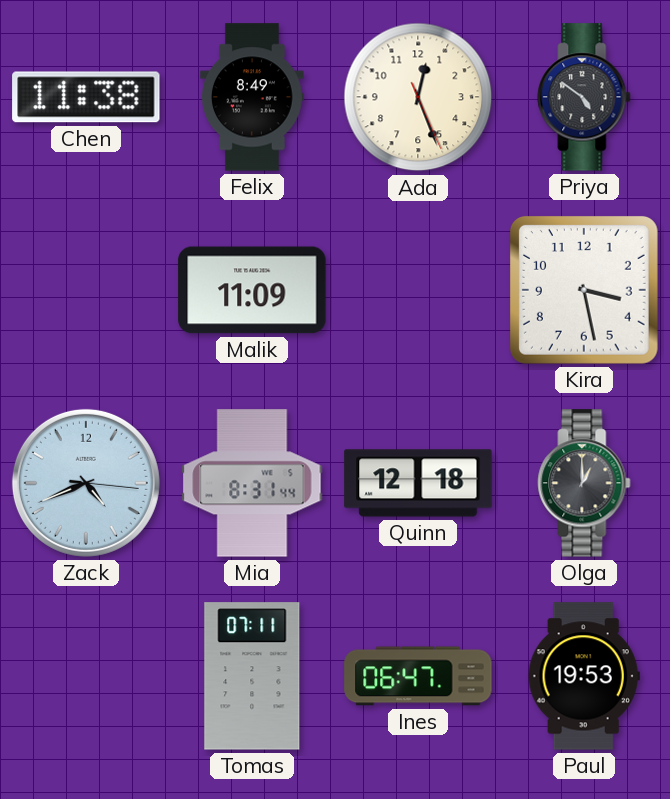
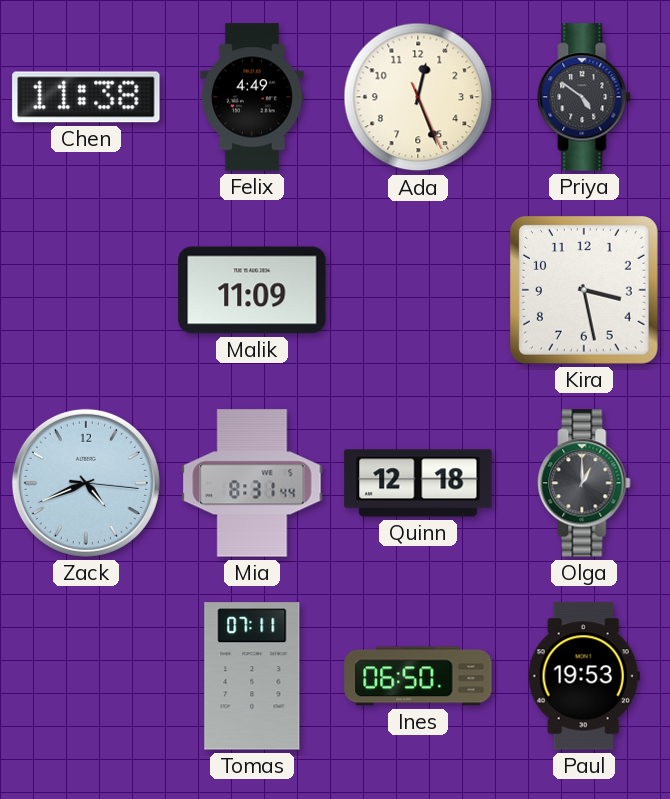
Felix: 8:49 -> 4:49 (253, 97)
Ines: 06:47 -> 06:50 (418, 676)
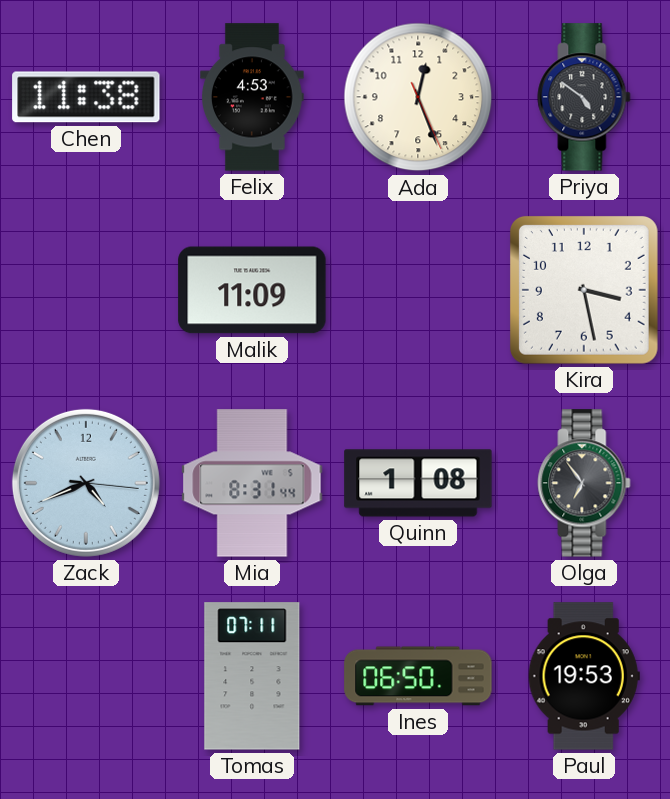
Felix: 4:49 -> 4:53 (253, 97)
Quinn: 12:18 -> 1:08 (418, 483)
Olga: 1:00 -> 6:54 (584, 483)
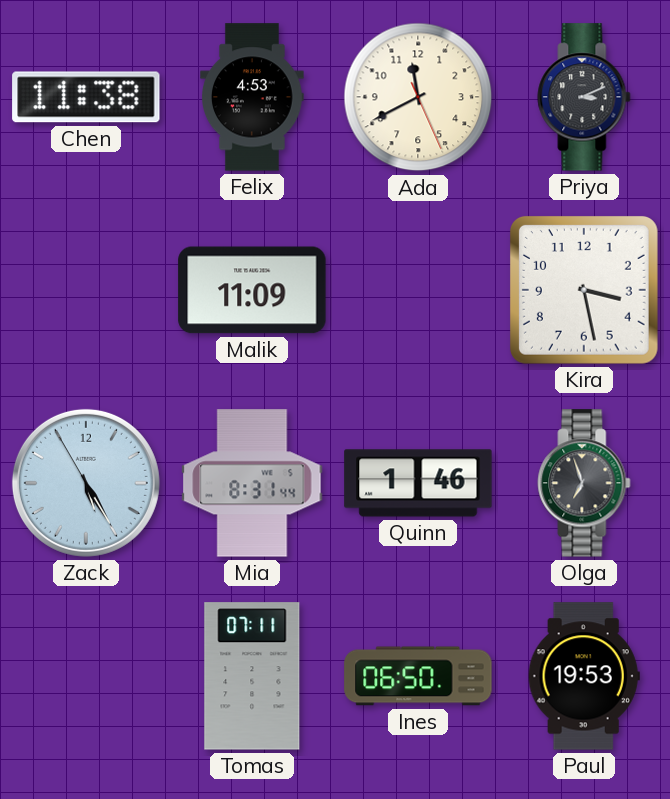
Ada: 12:26 -> 11:40 (418, 97)
Priya: 4:51 -> 3:11 (584, 97)
Zack: 4:41 -> 5:24 (86, 483)
Quinn: 1:08 -> 1:46 (418, 483)
Olga: 6:54 -> 6:57 (584, 483)
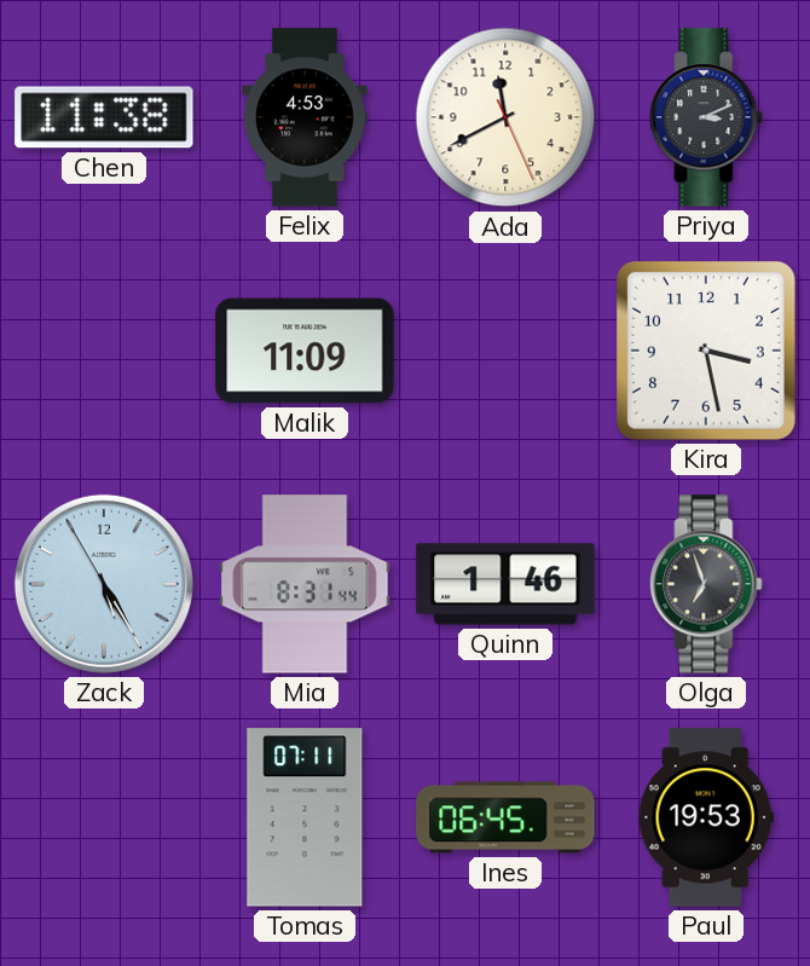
Ines: 06:50 -> 06:45 (505, 817)
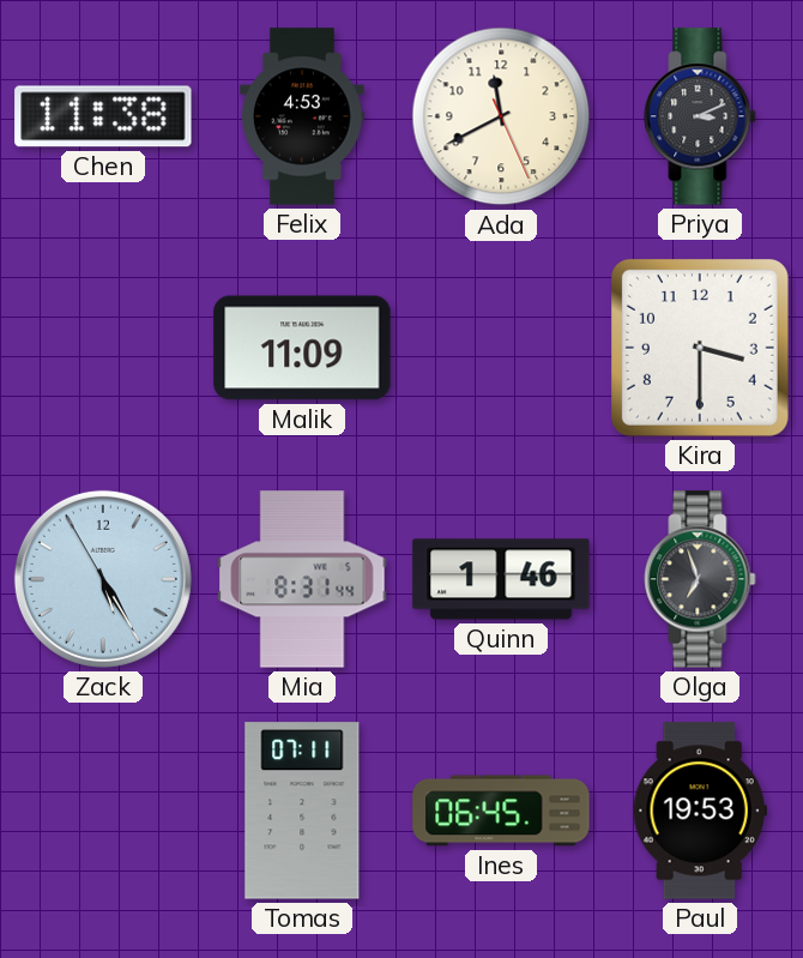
Kira: 3:28 -> 3:30 (700, 348)
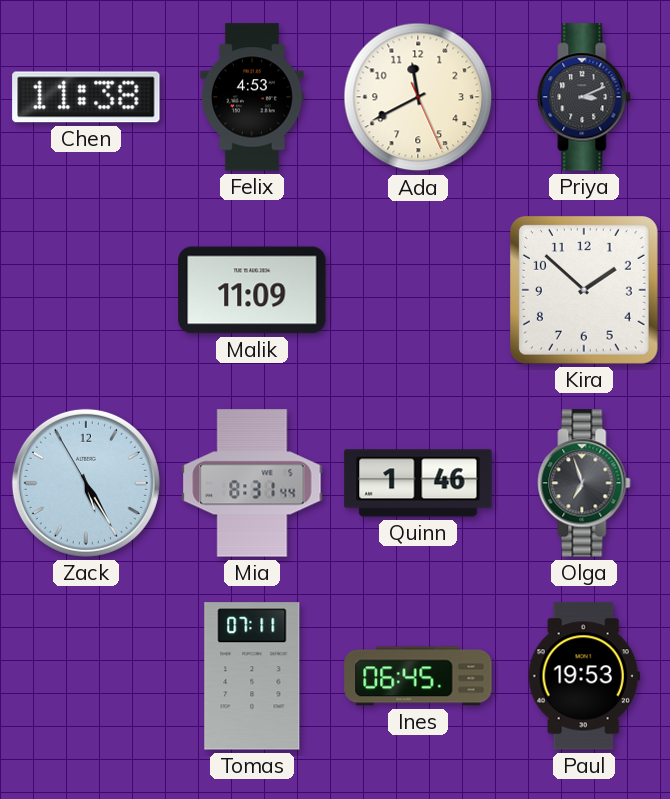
Kira: 3:30 -> 1:52 (584, 290)
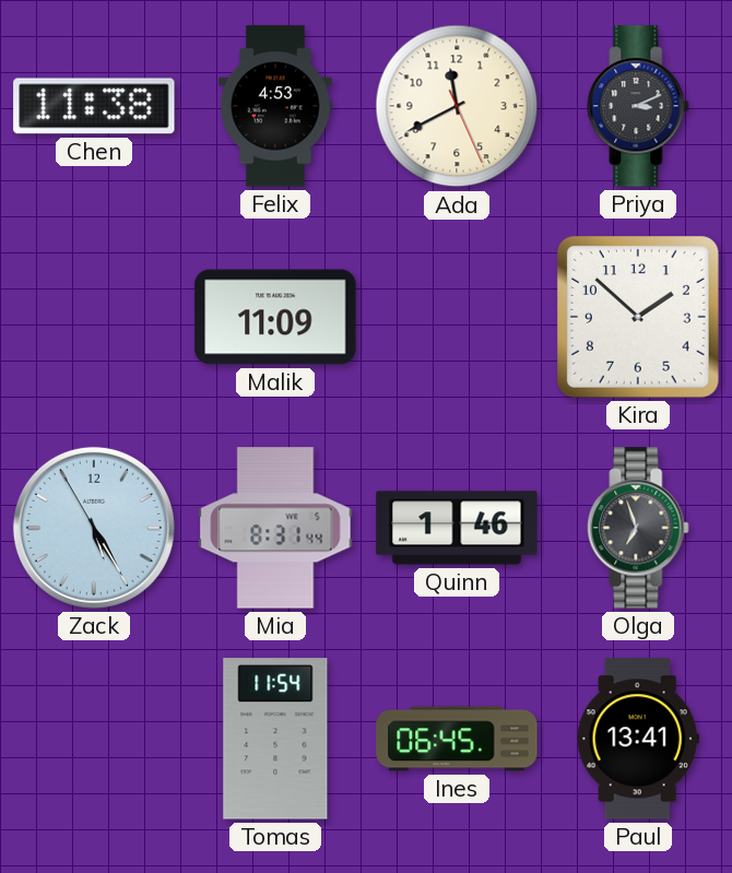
Tomas: 07:11 -> 11:54 (275, 739)
Paul: 19:53 -> 13:41 (638, 739)
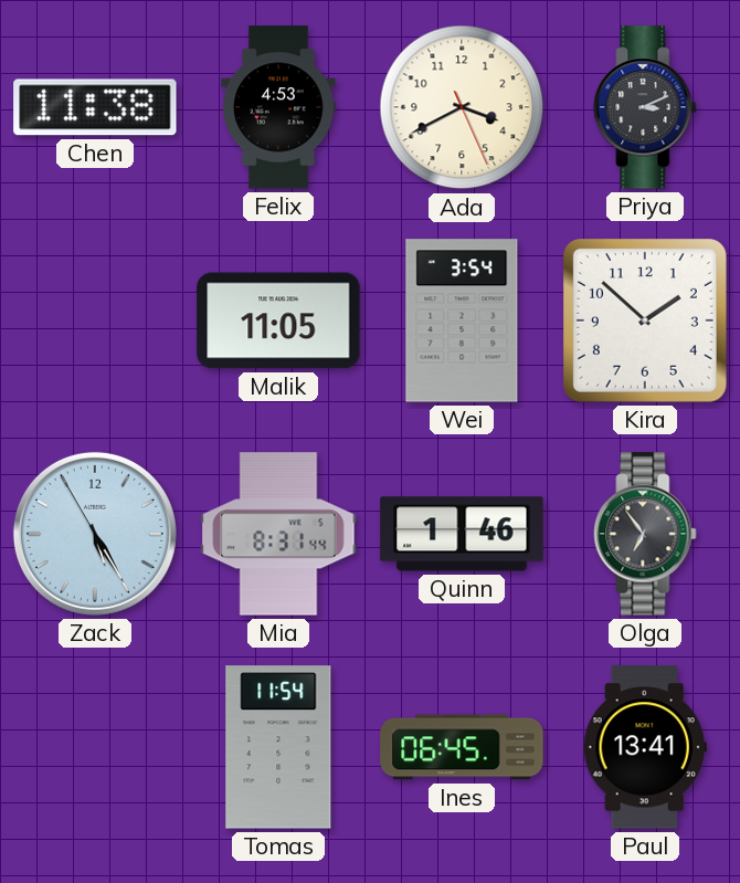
Ada: 11:40 -> 3:40 (462, 107)
Malik: 11:09 -> 11:05 (278, 320)
Wei: none -> 3:54 (462, 320)
Olga: 6:57 -> 6:54 (645, 534)
